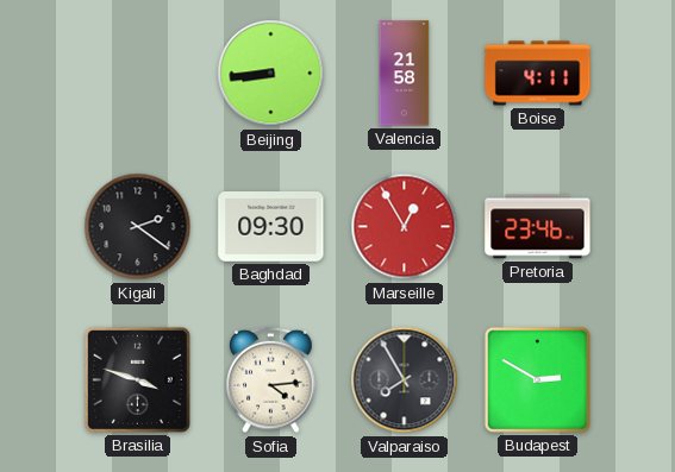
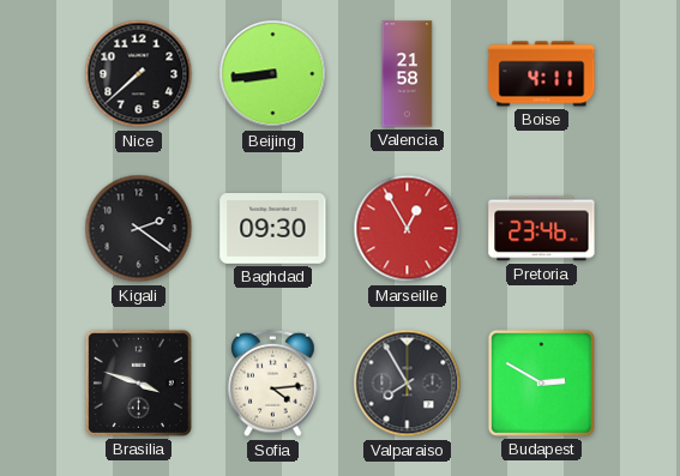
Nice: none -> 7:38 (139, 74)
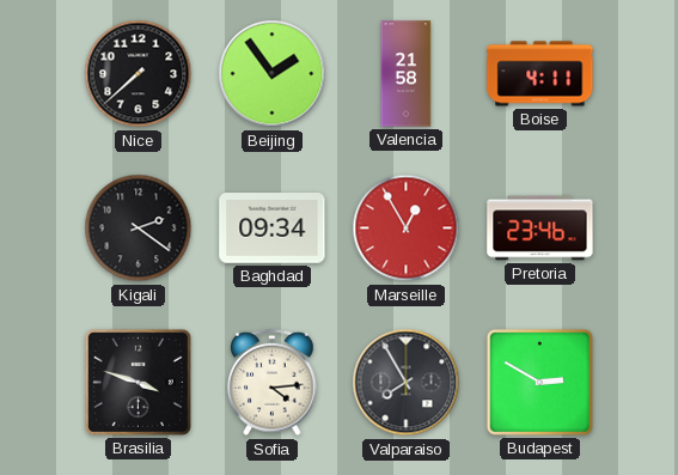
Beijing: 8:44 -> 1:54 (273, 74)
Baghdad: 09:30 -> 09:34 (273, 229)
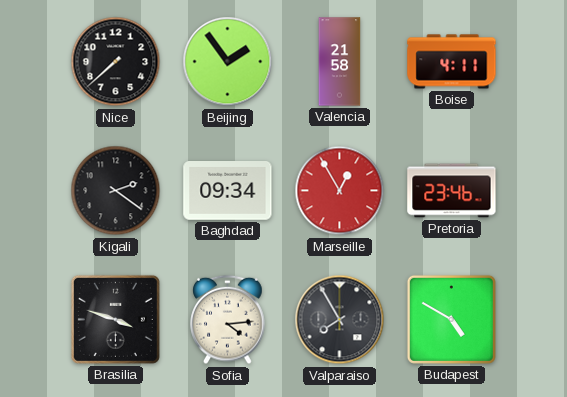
Budapest: 2:50 -> 4:50 (451, 319)
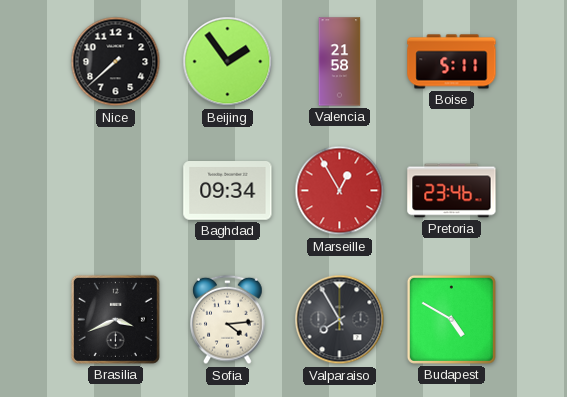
Boise: 4:11 -> 5:11 (452, 62)
Kigali: 2:21 -> none (116, 191)
Brasilia: 3:48 -> 3:41 (115, 319)
